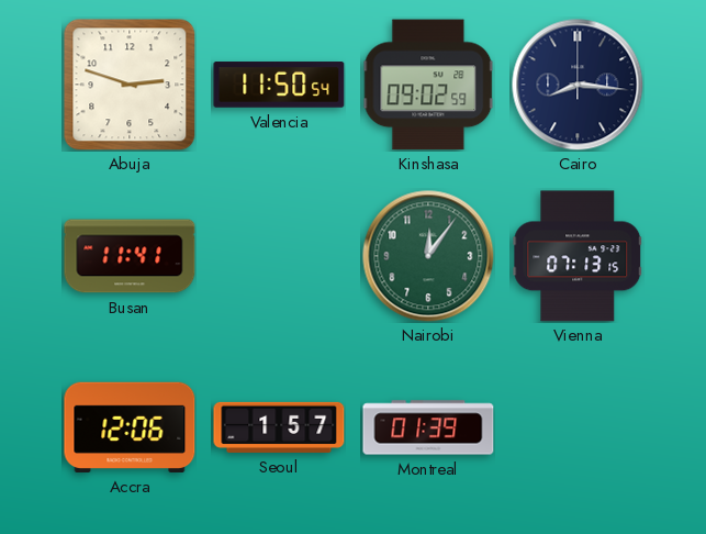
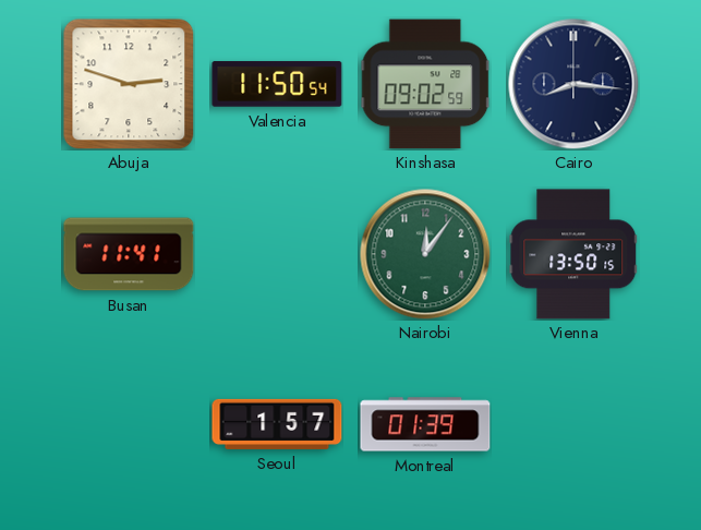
Vienna: 07:13 -> 13:50 (573, 254)
Accra: 12:06 -> none (130, 427)
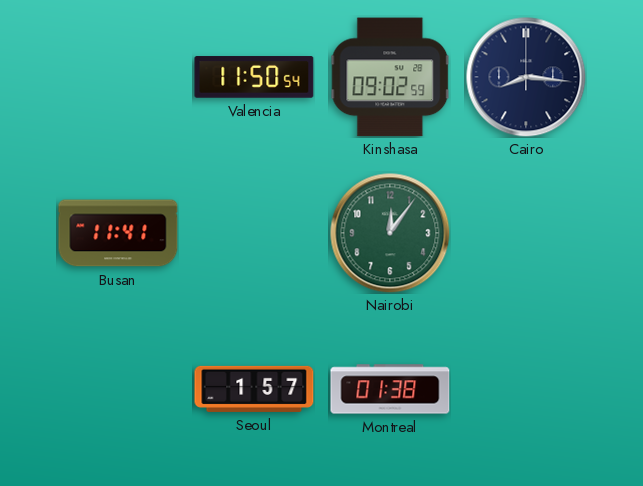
Abuja: 2:48 -> none (129, 84)
Vienna: 13:50 -> none (573, 254)
Montreal: 01:39 -> 01:38 (390, 389)
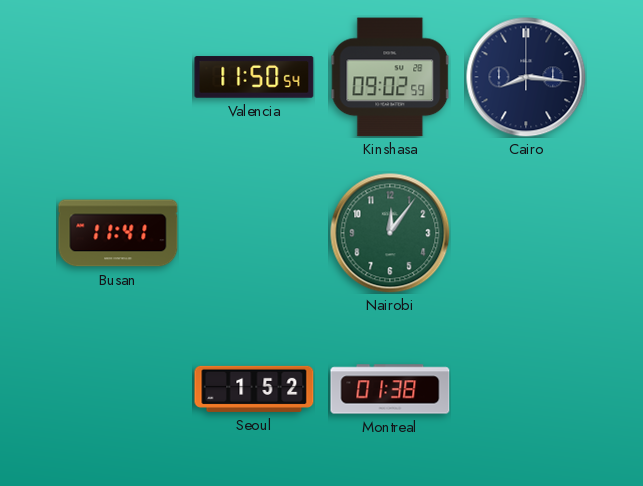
Seoul: 1:57 -> 1:52 (254, 389)
